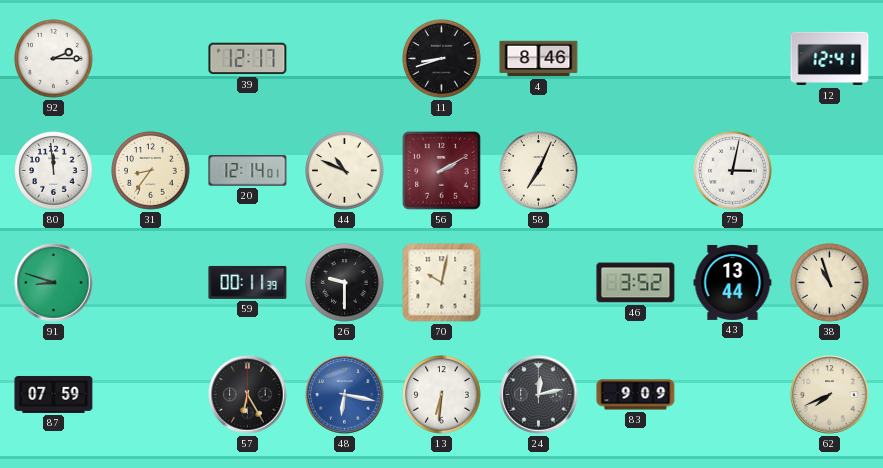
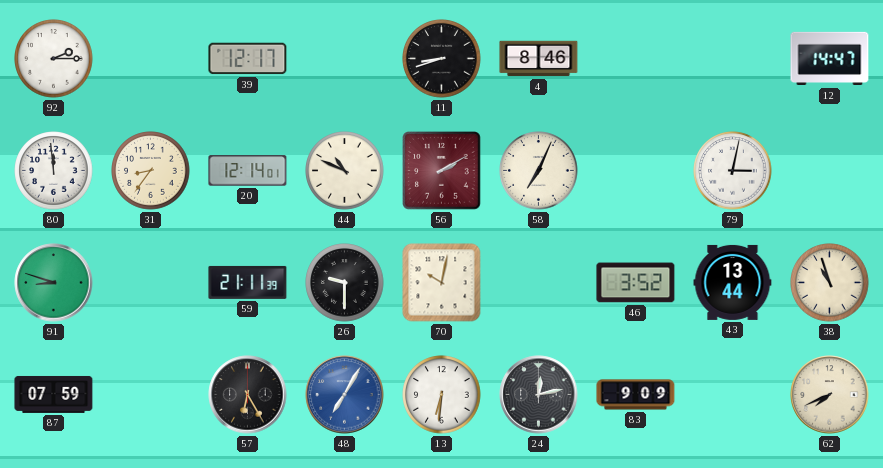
12: 12:41 -> 14:47 (830, 59)
59: 00:11 -> 21:11 (248, 282)
48: 6:17 -> 7:05 (345, 395)
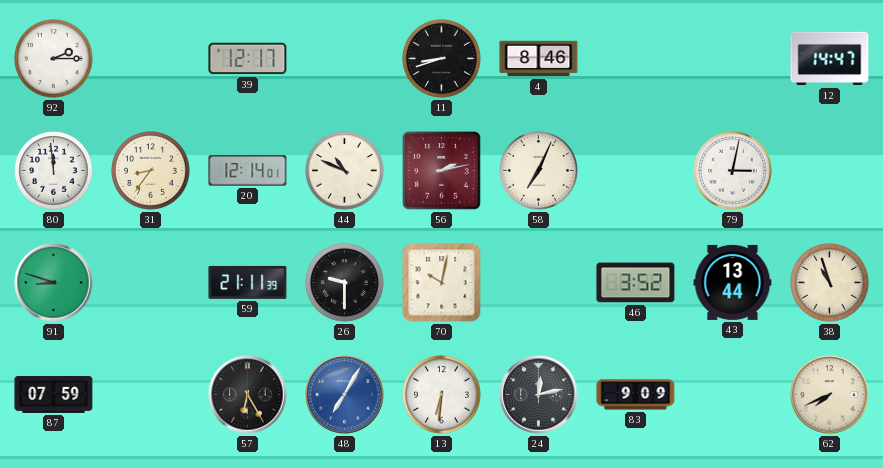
56: 2:10 -> 2:13 (442, 171)
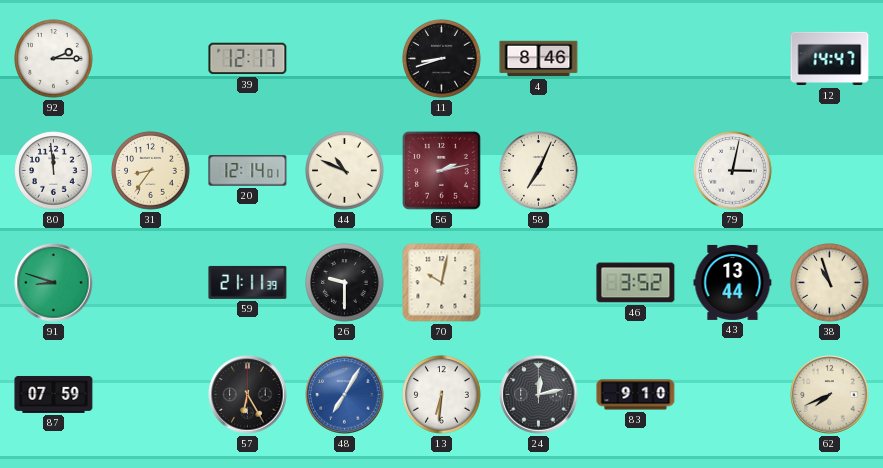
83: 9:09 -> 9:10 (636, 395)
